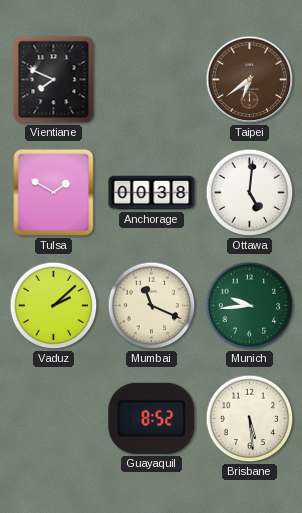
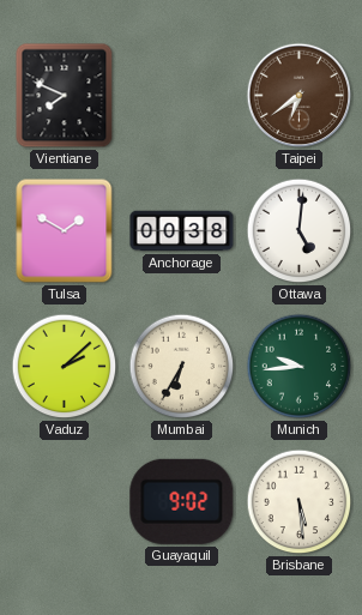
Mumbai: 11:19 -> 6:35 (182, 367)
Guayaquil: 8:52 -> 9:02 (182, 501)
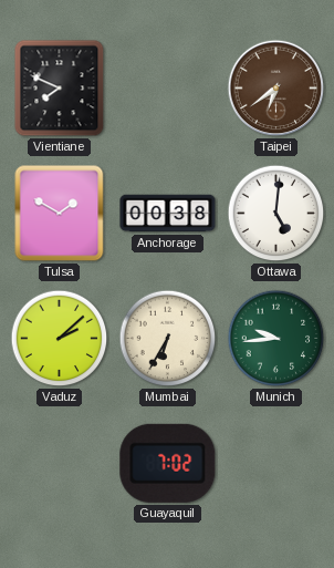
Guayaquil: 9:02 -> 7:02 (168, 463)
Brisbane: 5:29 -> none (300, 502)
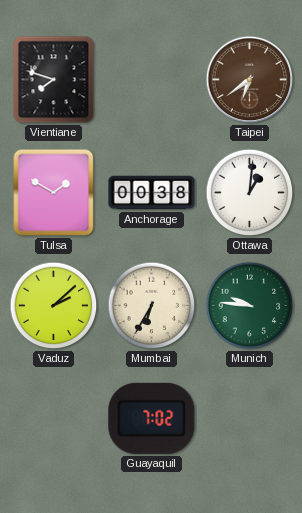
Vientiane: 7:49 -> 7:48 (54, 80)
Ottawa: 5:01 -> 1:01 (250, 193)
Munich: 9:44 -> 9:46 (250, 306)
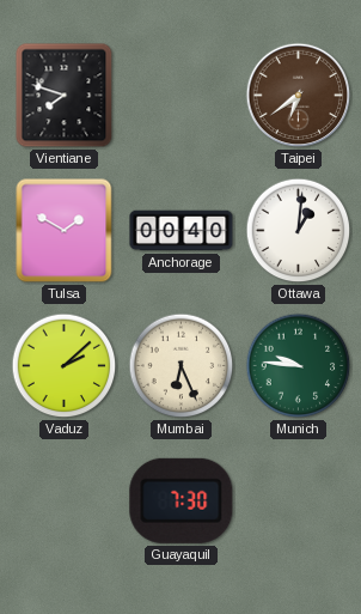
Anchorage: 00:38 -> 00:40 (182, 231)
Mumbai: 6:35 -> 6:26 (182, 366)
Guayaquil: 7:02 -> 7:30 (182, 500)
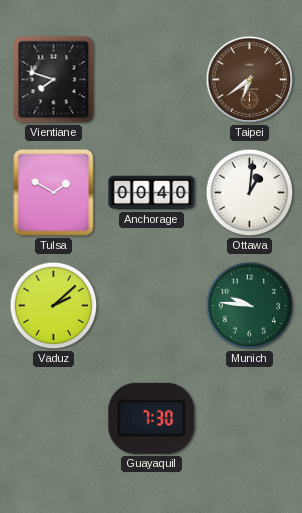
Mumbai: 6:26 -> none (182, 366)
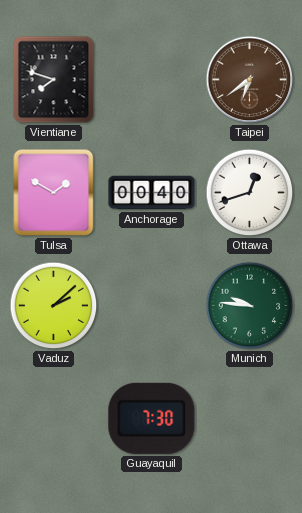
Ottawa: 1:01 -> 12:42 (250, 193)
